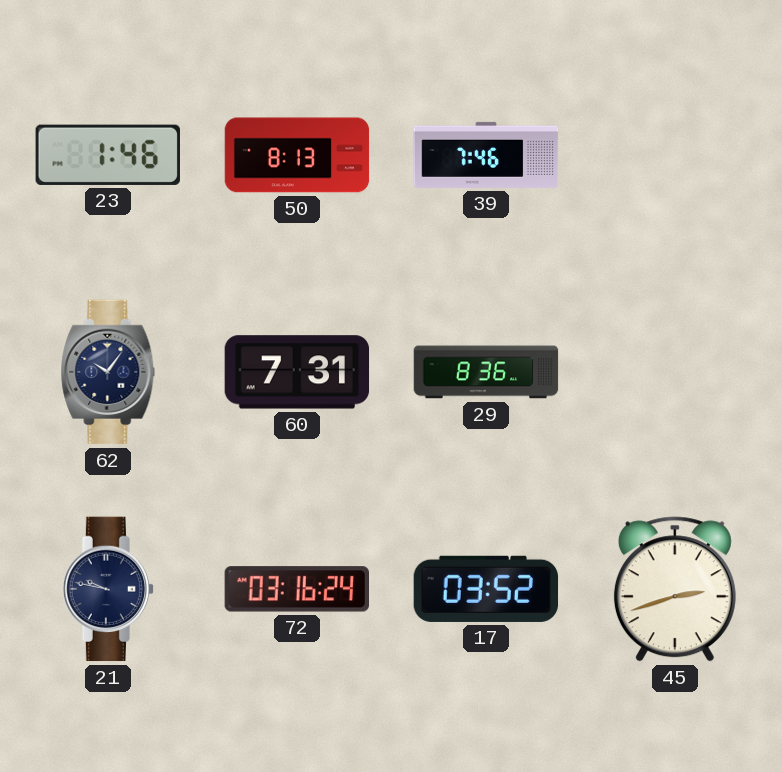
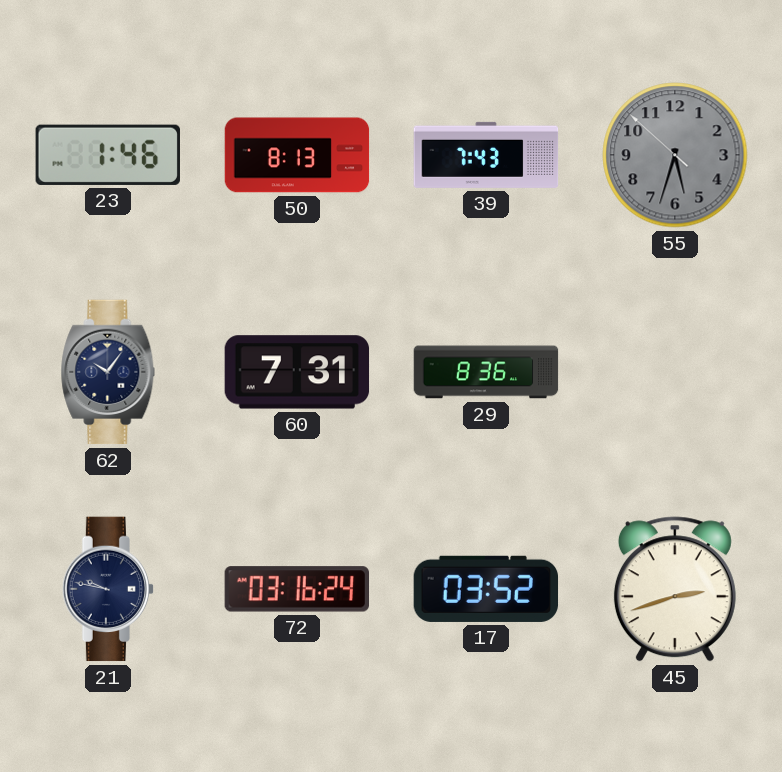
39: 7:46 -> 7:43 (486, 155)
55: none -> 5:32 (675, 155)
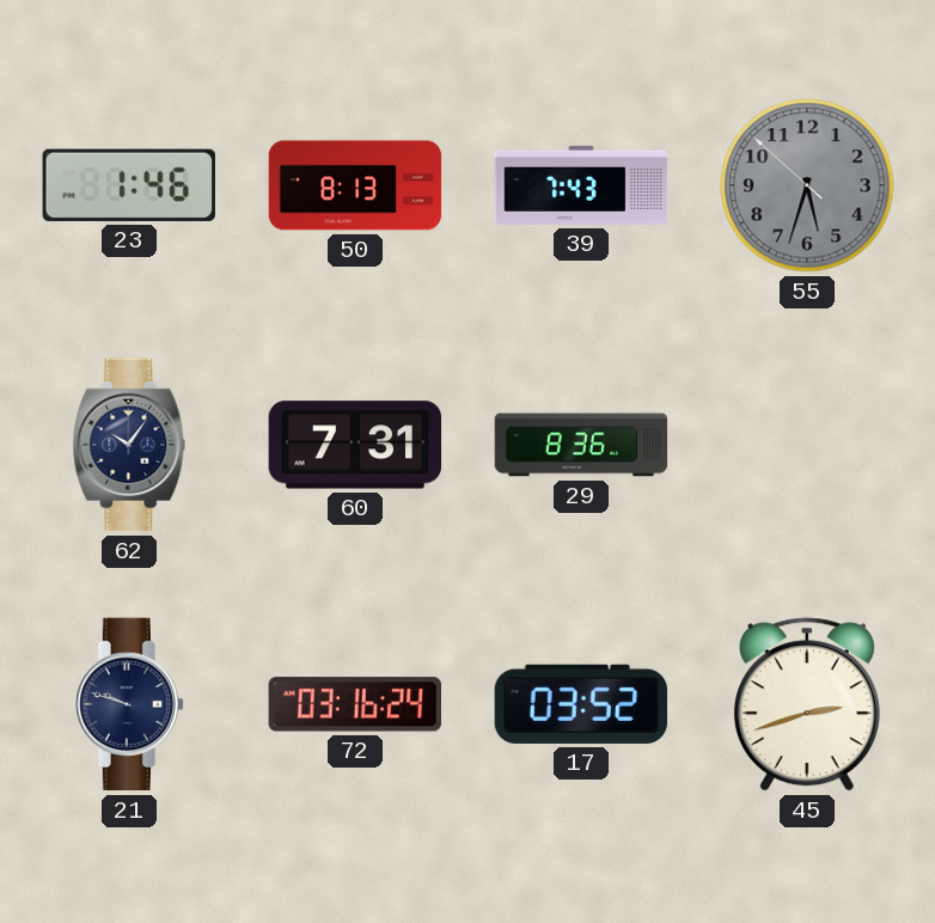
21: 9:47 -> 9:48 (128, 704)
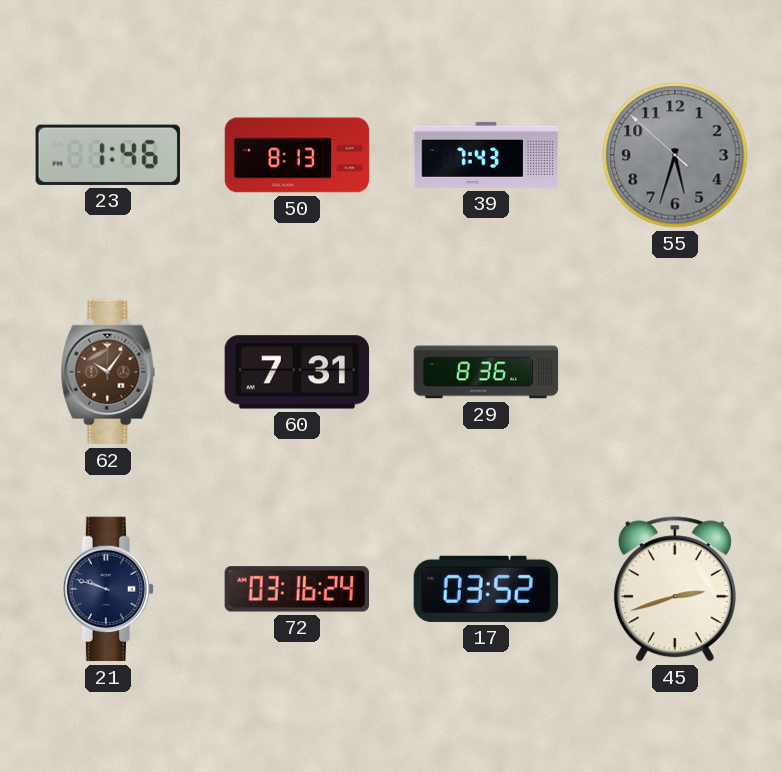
62 dial: navy -> brown (108, 372)
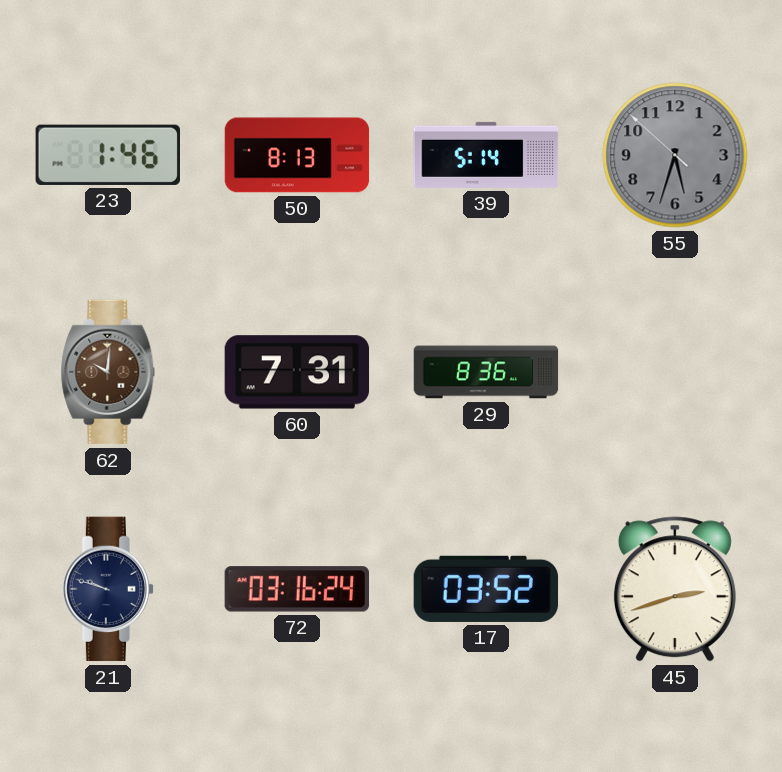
39: 7:43 -> 5:14 (486, 155)
62: 10:06 -> 10:01 (108, 372)
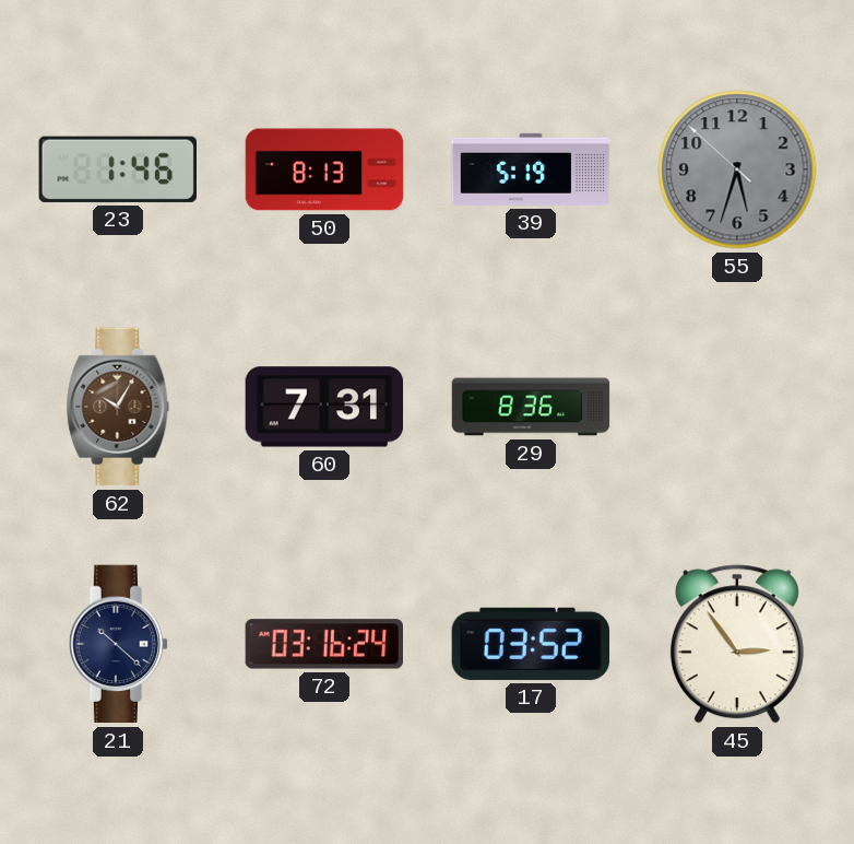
39: 5:14 -> 5:19 (531, 169)
62: 10:01 -> 10:05 (118, 407)
21: 9:48 -> 10:22 (117, 644)
45: 2:42 -> 2:54 (737, 644)
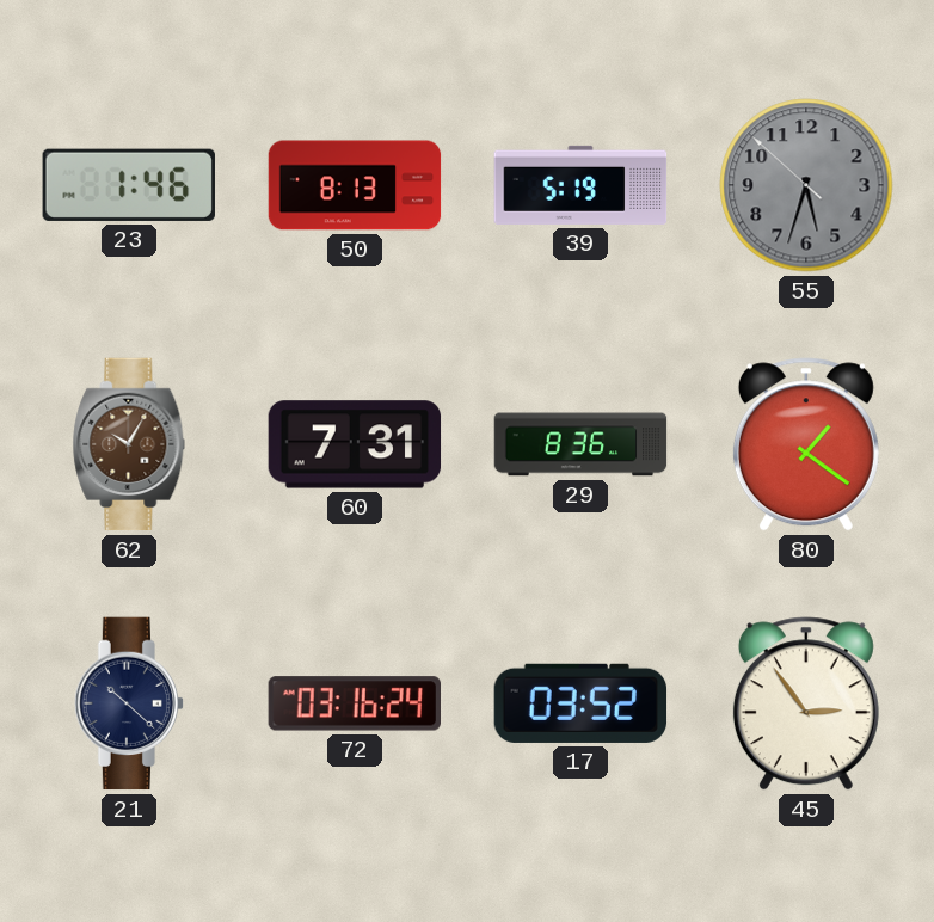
80: none -> 1:21 (806, 444)
